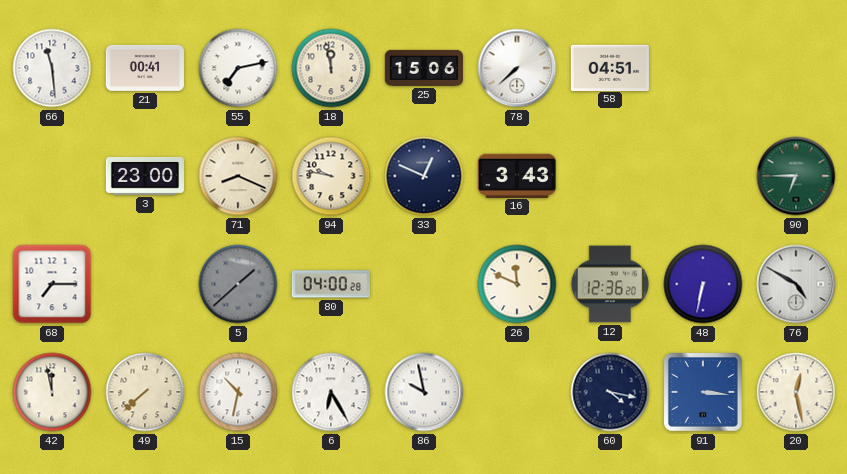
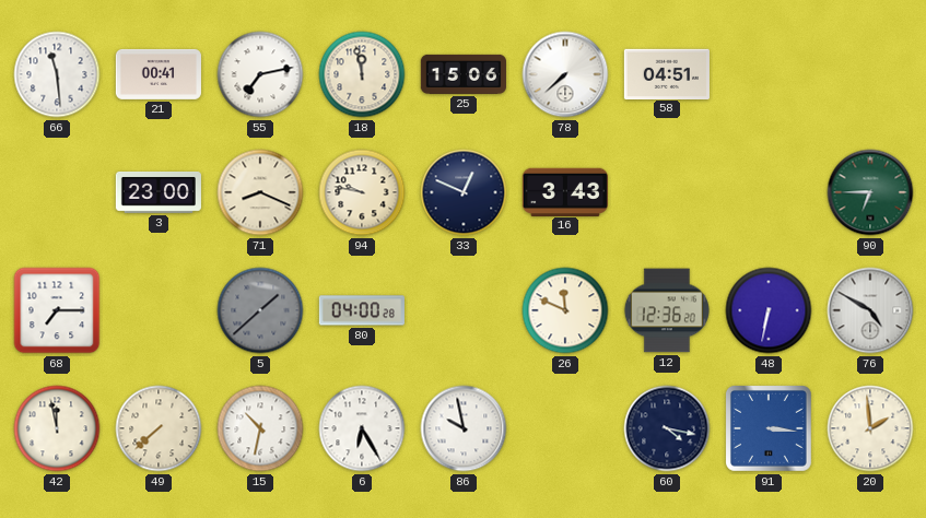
20: 12:28 -> 1:59 (870, 428)
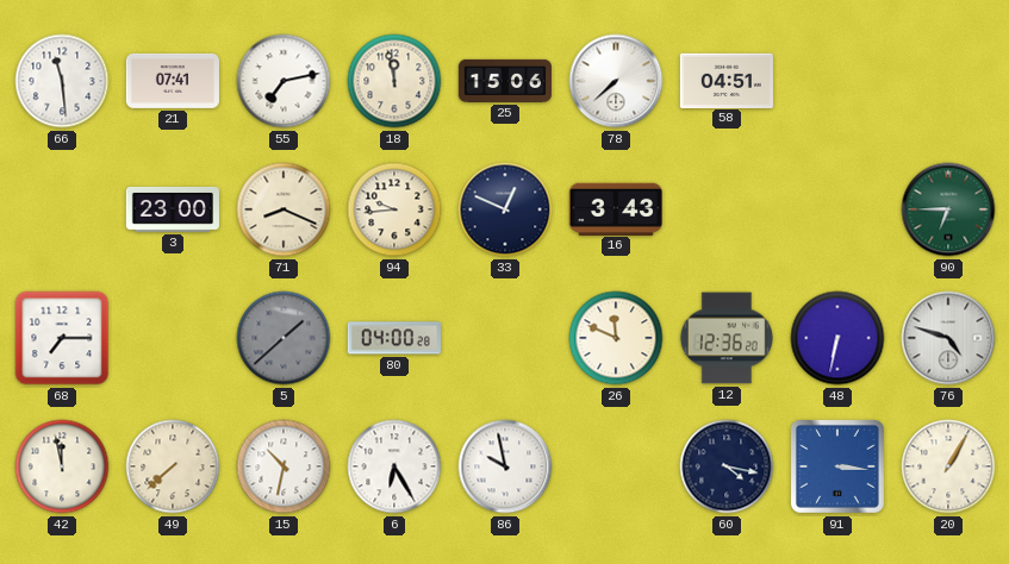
21: 00:41 -> 07:41 (173, 81)
94: 9:47 -> 9:44 (394, 209)
76: 4:50 -> 4:48 (948, 338)
20: 1:59 -> 1:05 (948, 466)
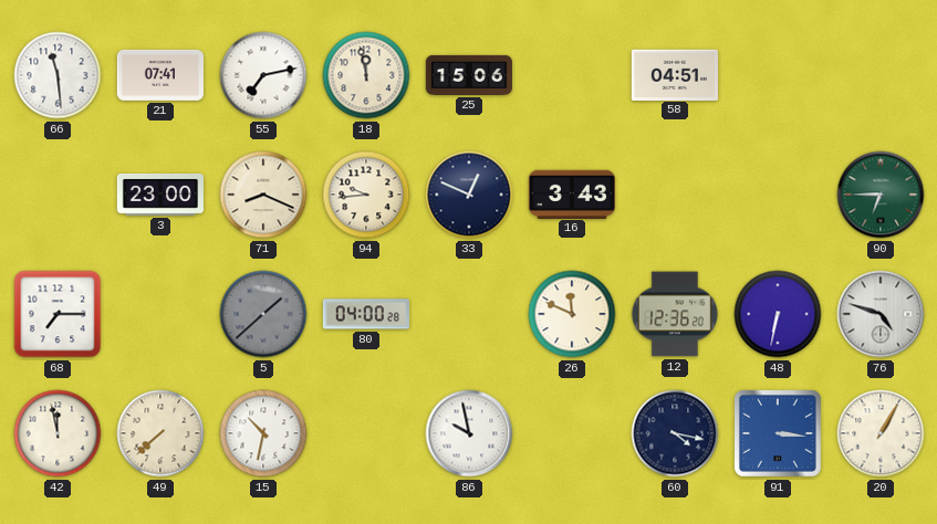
78: 7:38 -> none (616, 81)
6: 6:25 -> none (394, 466)
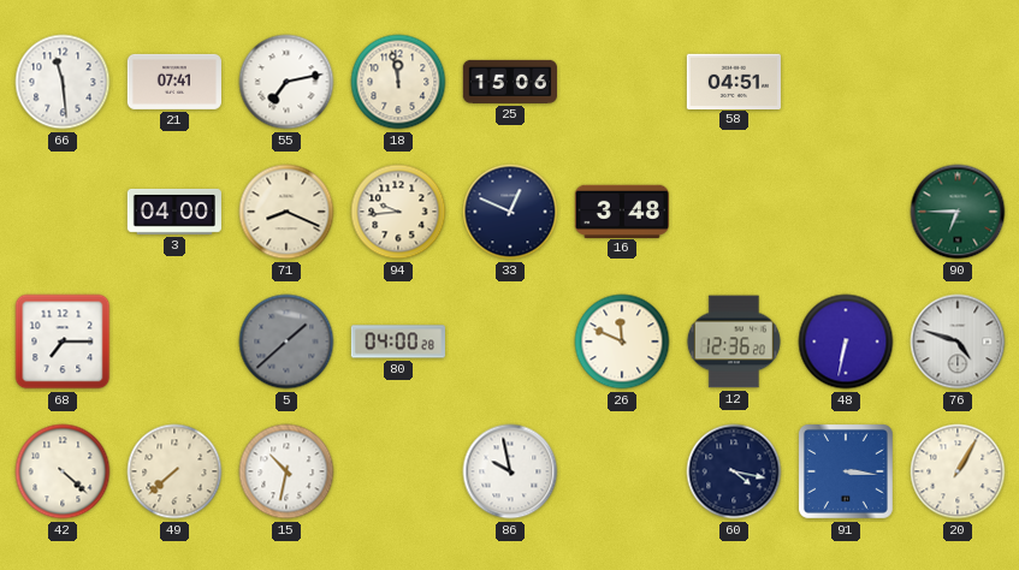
3: 23:00 -> 04:00 (173, 212)
16: 3:43 -> 3:48 (622, 210)
42: 11:58 -> 4:22 (63, 471)
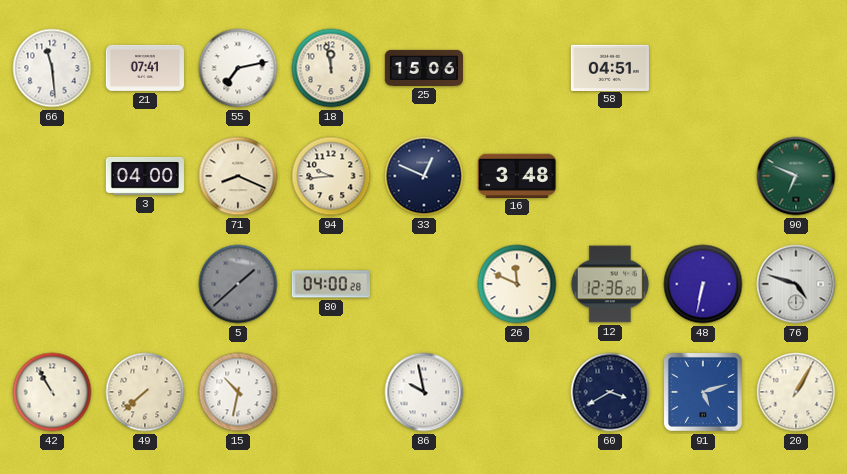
90: 6:45 -> 6:49 (796, 176)
68: 7:15 -> none (63, 342)
42: 4:22 -> 10:55 (52, 392)
60: 4:17 -> 3:40 (610, 392)
91: 3:16 -> 5:12 (703, 392)
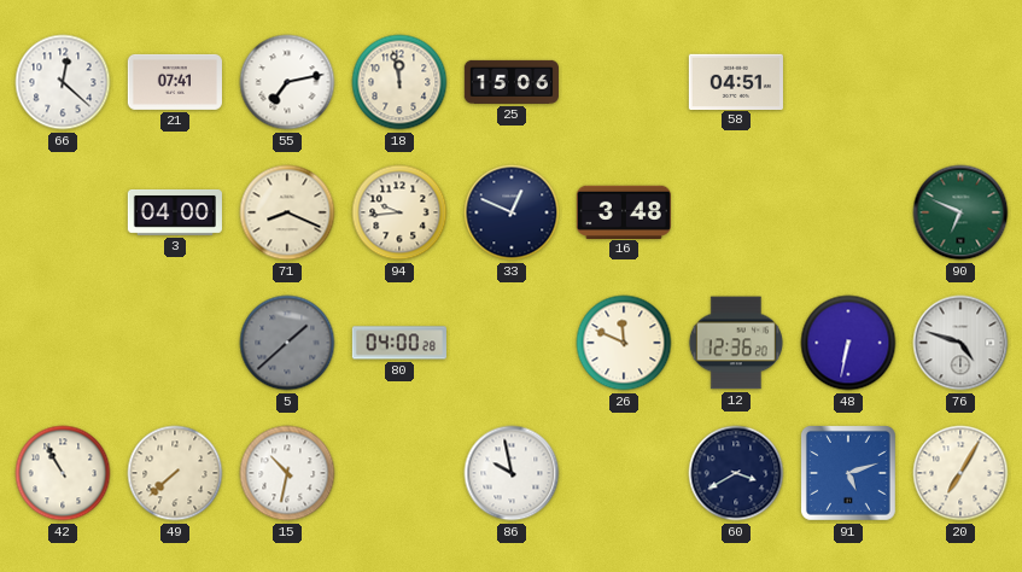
66: 11:29 -> 12:22 (63, 82)
20: 1:05 -> 7:05 (960, 473)
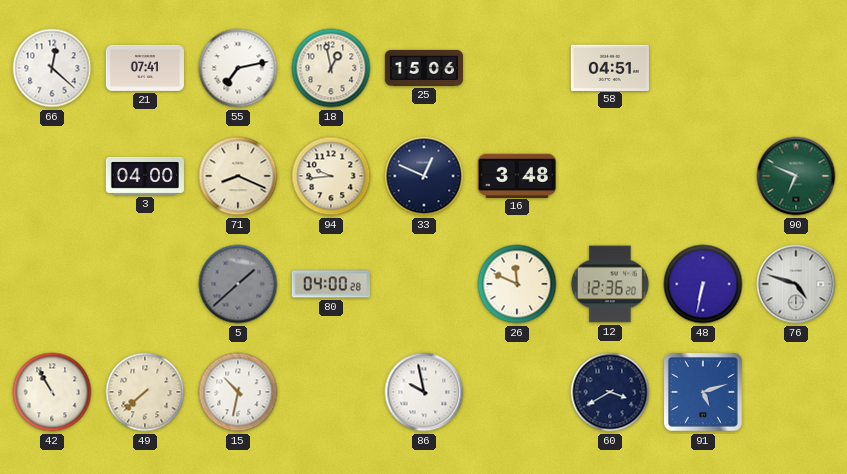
18: 11:58 -> 12:58 (331, 68)
20: 7:05 -> none (960, 473)
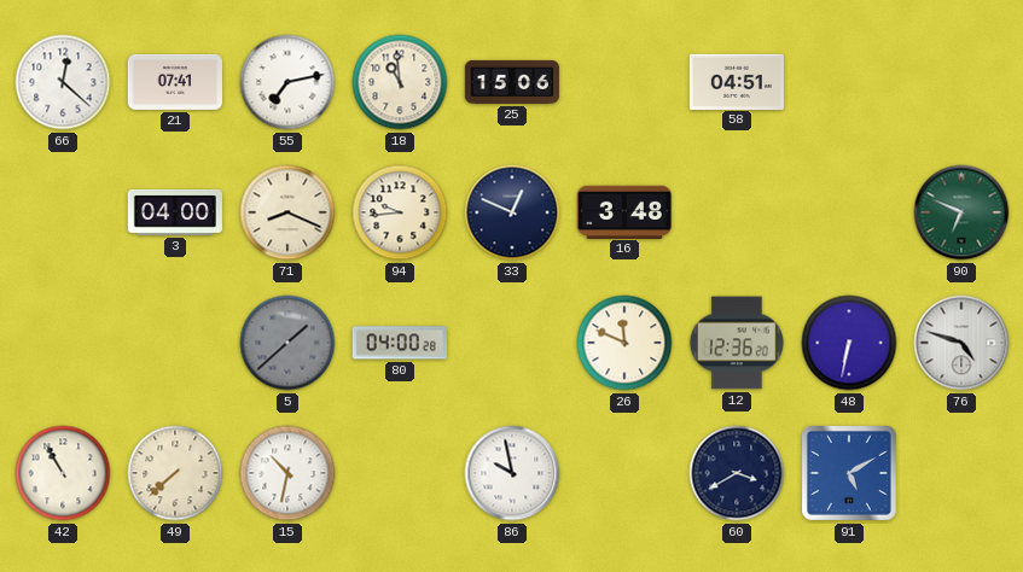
18: 12:58 -> 10:59 (400, 82)
91: 5:12 -> 5:10 (849, 473)
